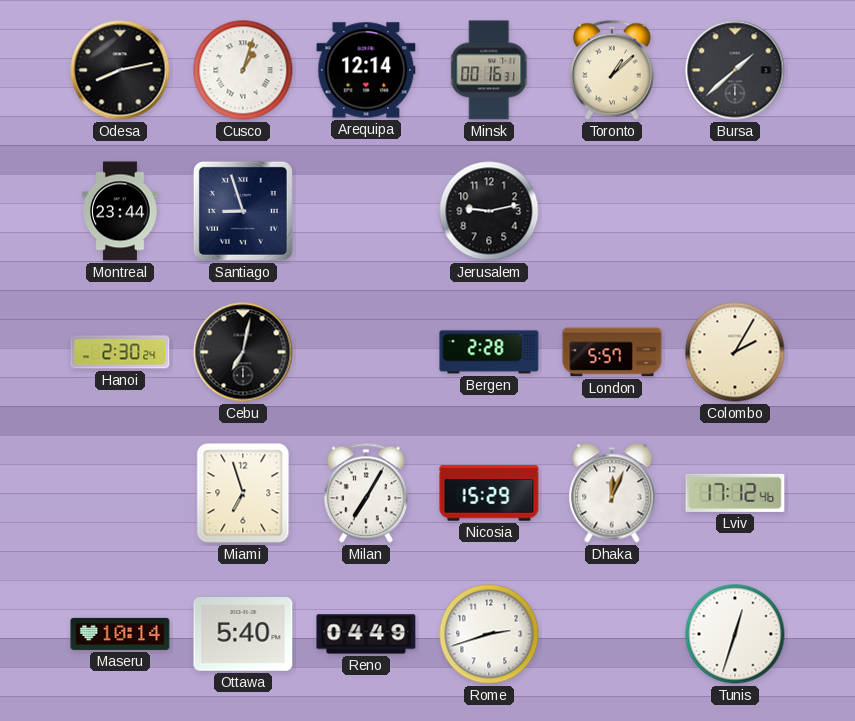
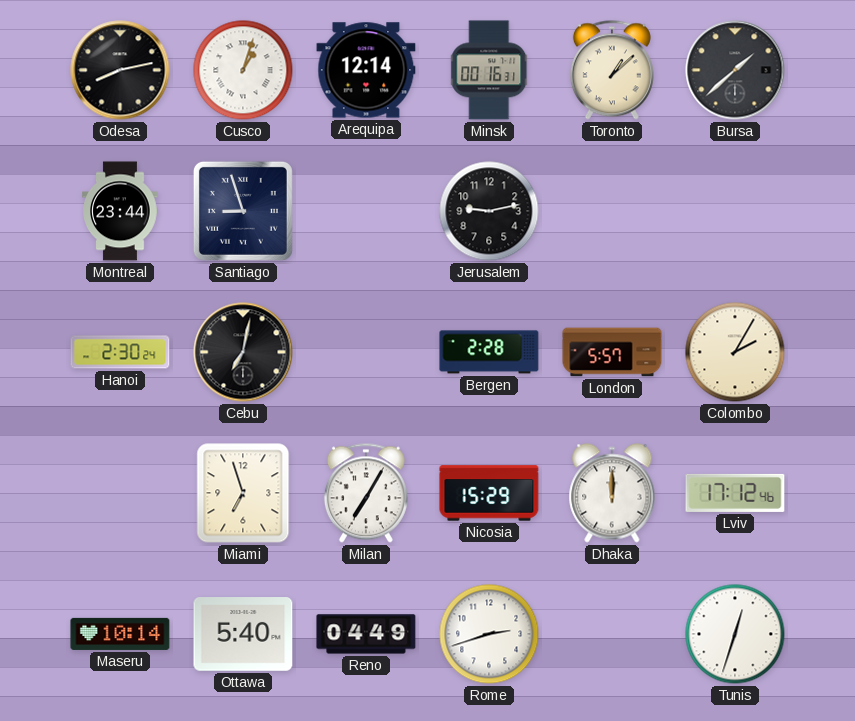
Dhaka: 12:04 -> 12:00 (612, 493)
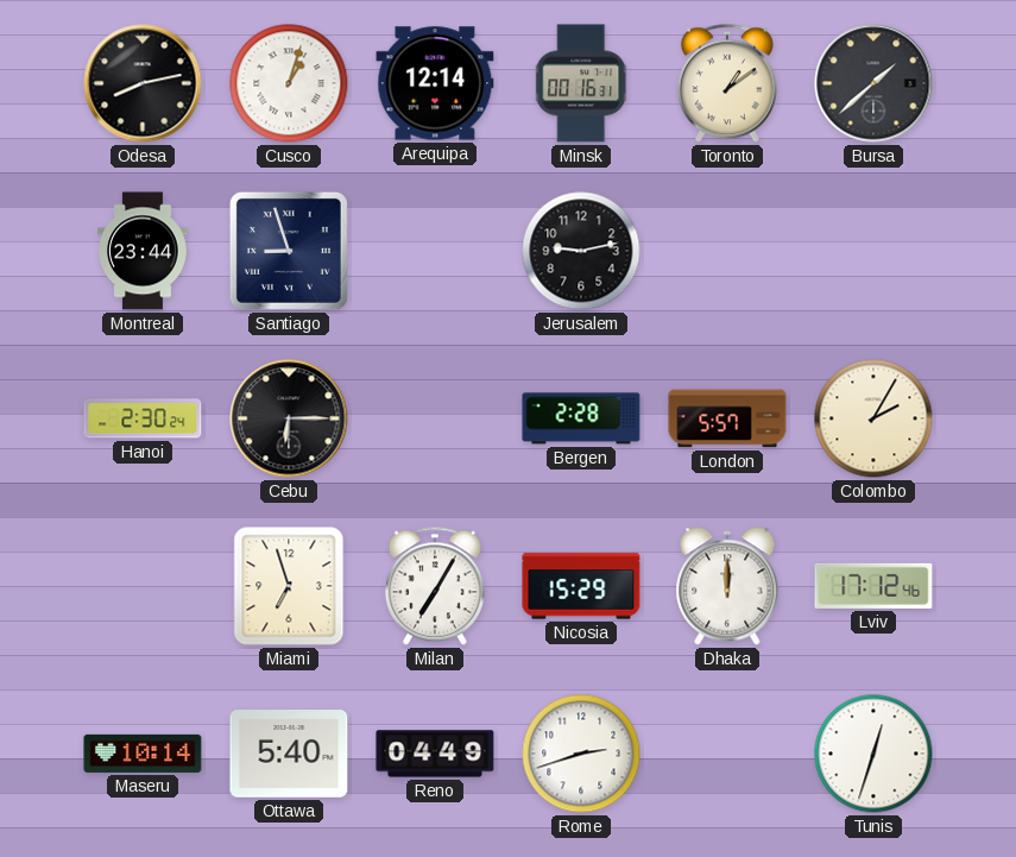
Toronto: 1:08 -> 1:09 (727, 83)
Cebu: 7:02 -> 6:15 (289, 418)
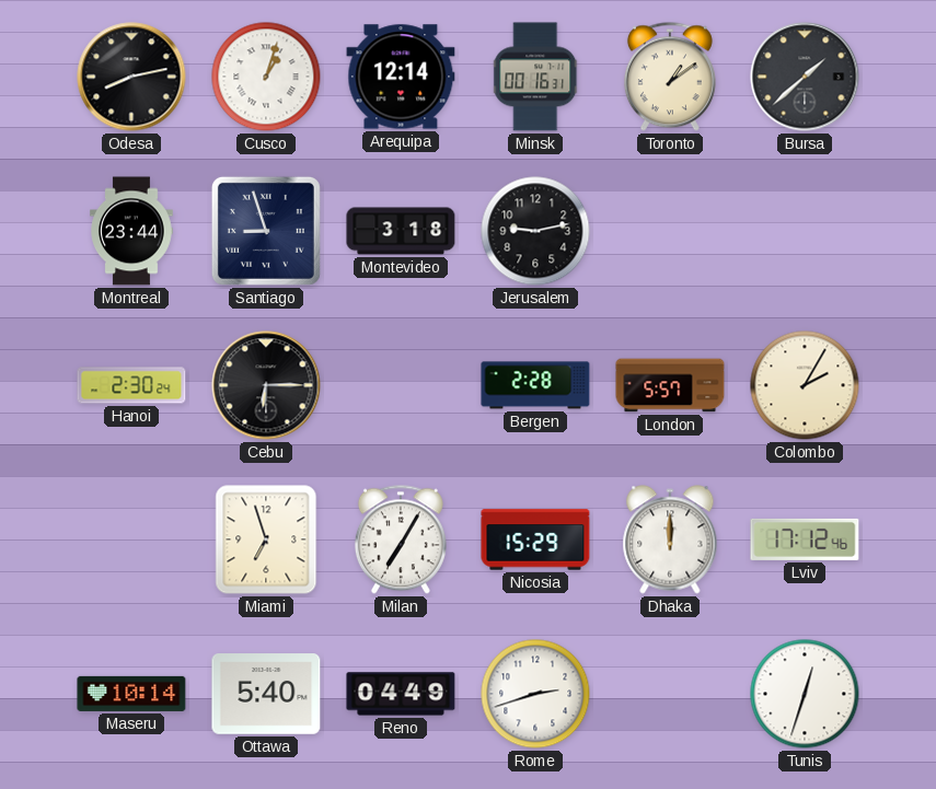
Montevideo: none -> 3:18 (401, 231)
